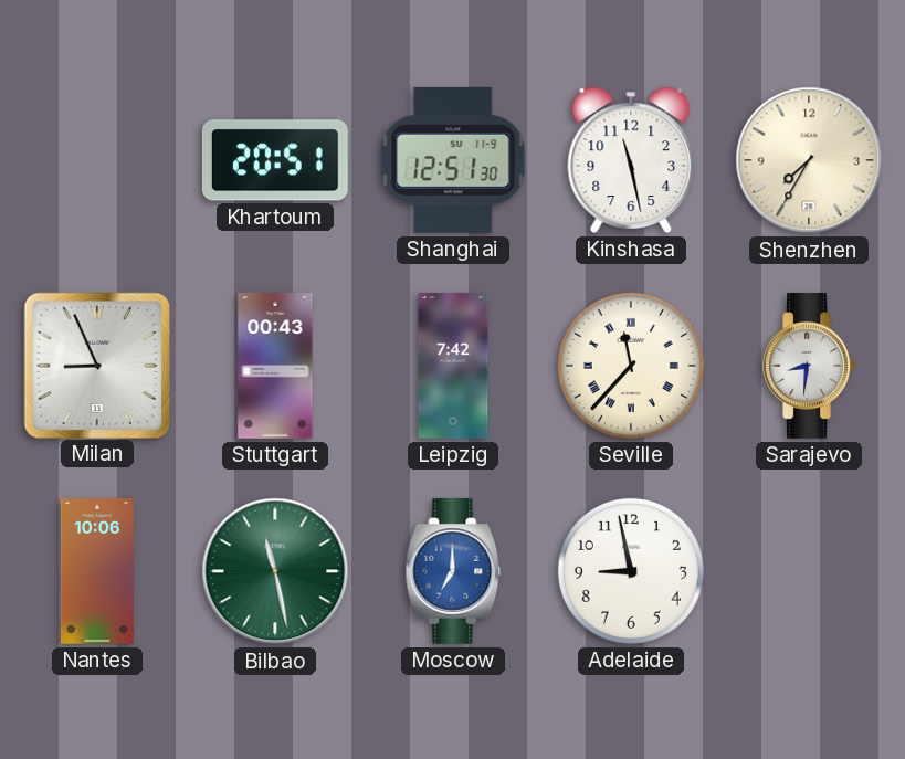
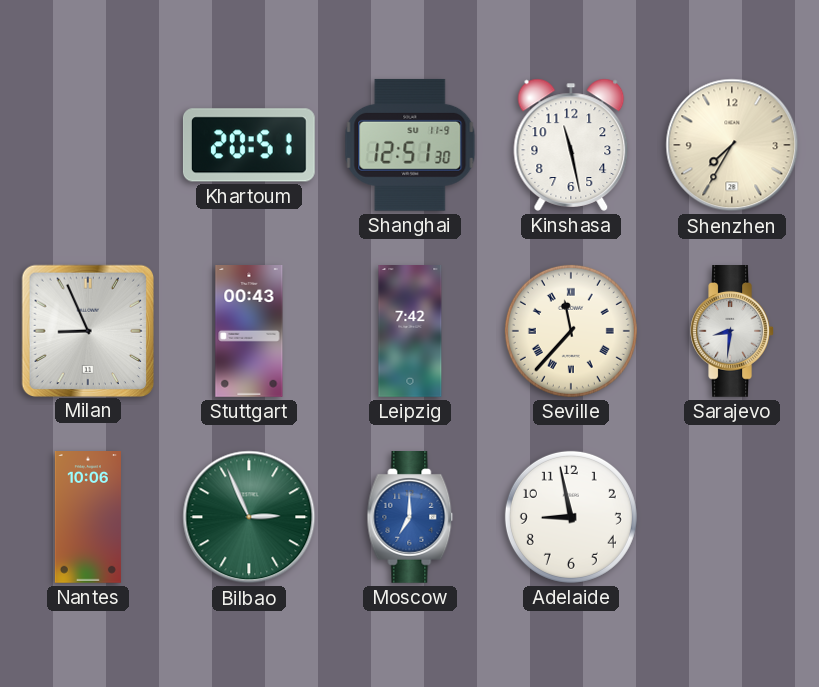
Bilbao: 11:28 -> 2:56 (249, 517)
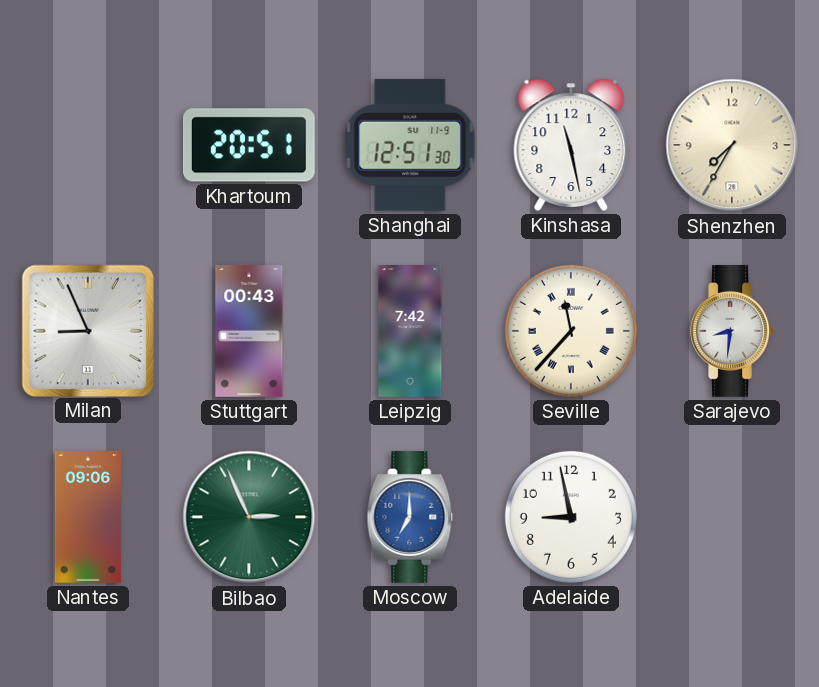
Nantes: 10:06 -> 09:06 (88, 518)
